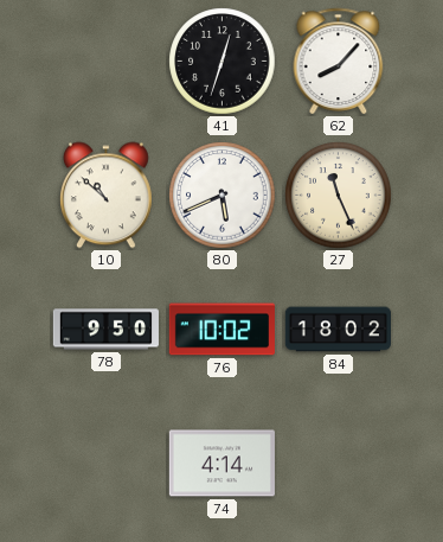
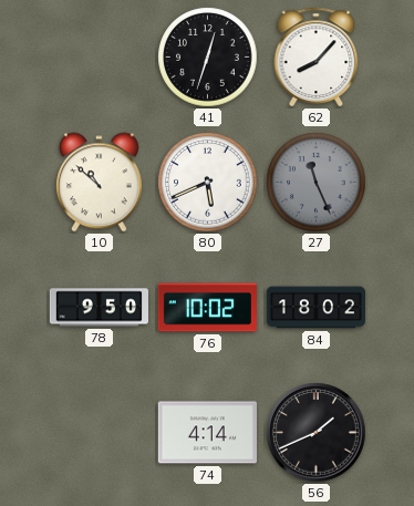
27 dial: cream -> grey (317, 183)
56: none -> 1:41 (317, 433)
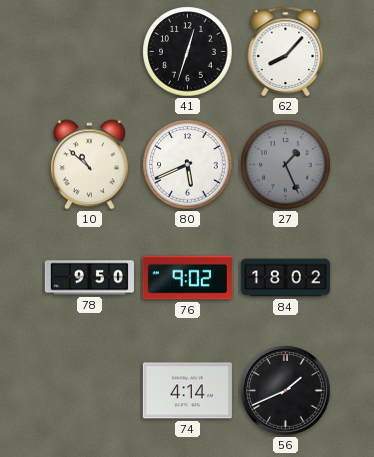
27: 11:26 -> 1:26 (286, 165)
76: 10:02 -> 9:02 (187, 278)
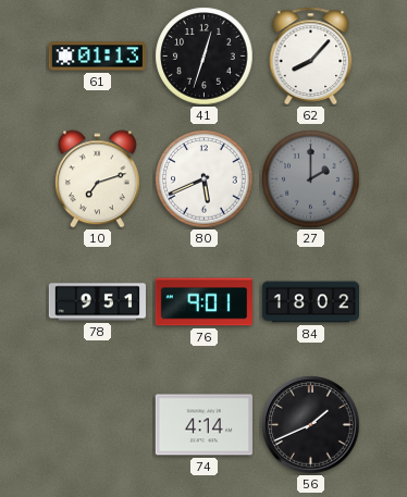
61: none -> 01:13 (97, 57)
10: 10:52 -> 7:12 (97, 179)
27: 1:26 -> 2:00 (311, 179)
78: 9:50 -> 9:51 (97, 302)
76: 9:02 -> 9:01 (203, 302)
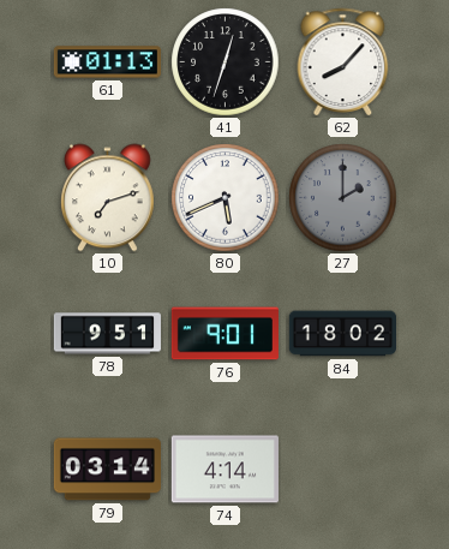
79: none -> 03:14 (107, 470)
56: 1:41 -> none (311, 425)
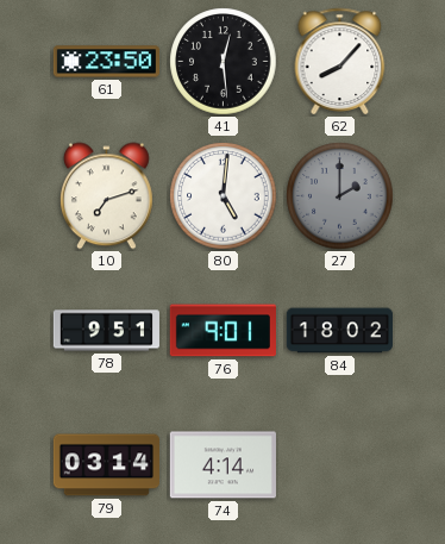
61: 01:13 -> 23:50 (106, 62)
41: 12:33 -> 12:29 (224, 62)
80: 5:41 -> 5:01 (224, 196)
